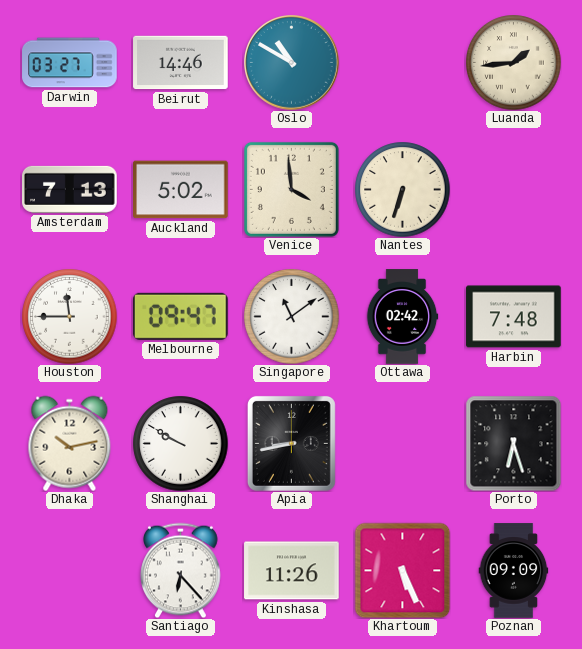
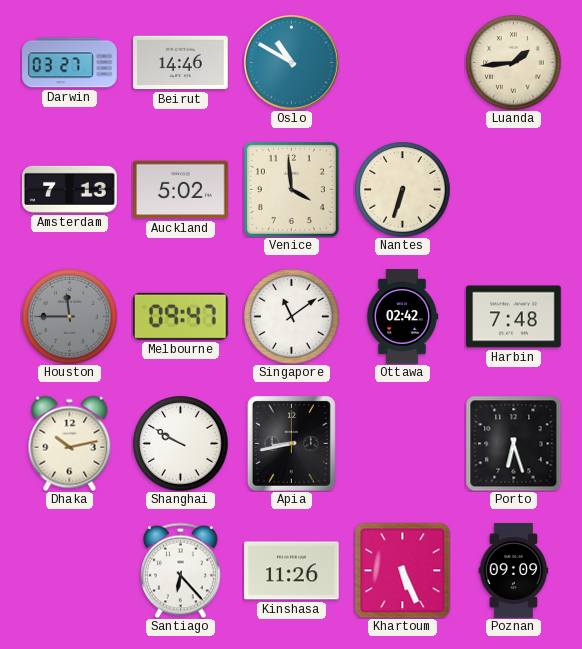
Houston dial: white -> grey (69, 316)
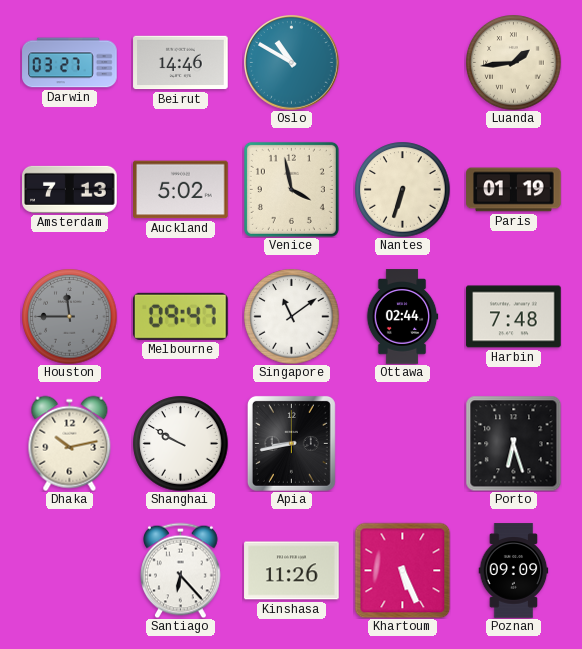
Venice: 3:59 -> 3:58 (291, 189)
Paris: none -> 01:19 (514, 190)
Ottawa: 02:42 -> 02:44 (402, 317)
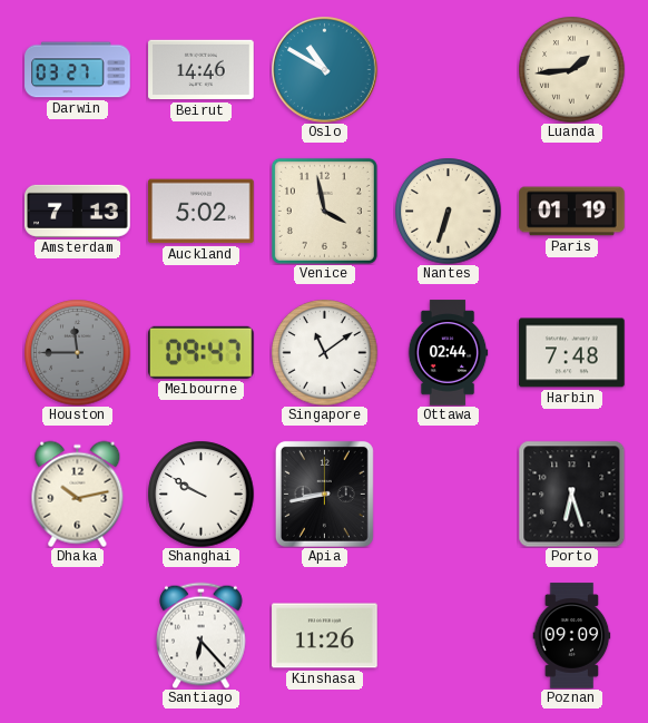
Khartoum: 5:26 -> none (402, 570)
